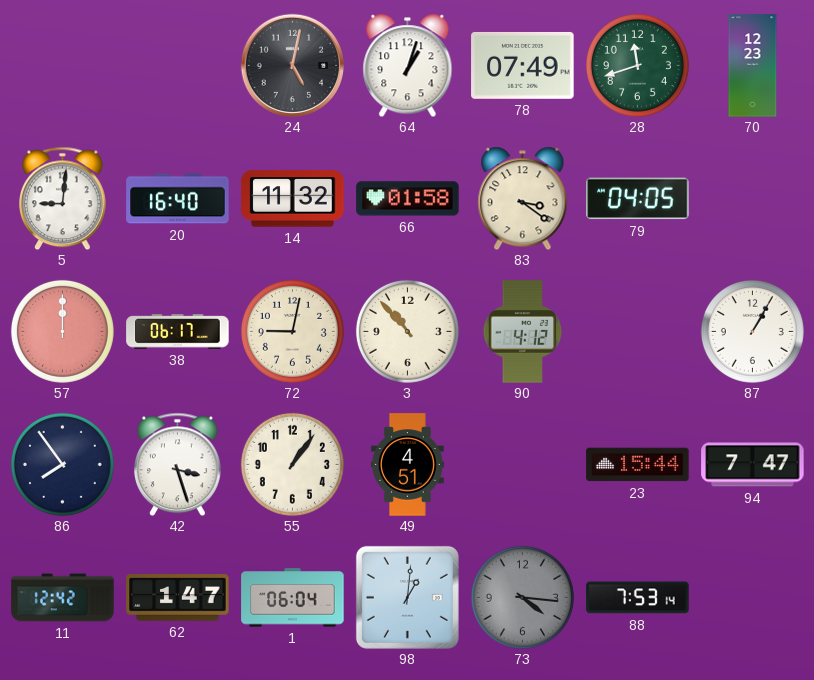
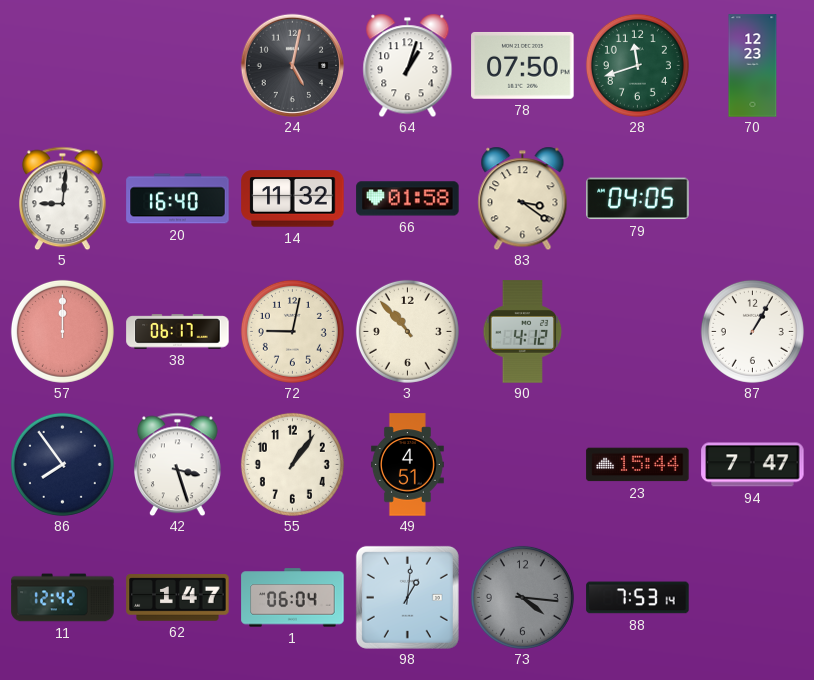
78: 07:49 -> 07:50 (523, 65)
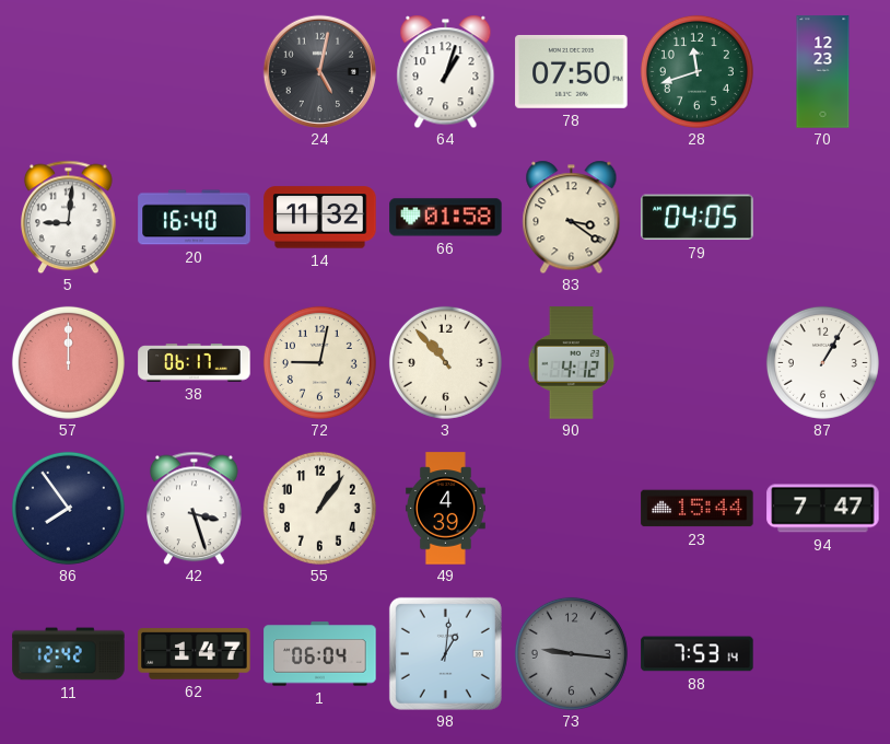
49: 4:51 -> 4:39 (445, 509)
73: 4:16 -> 9:16 (571, 653)
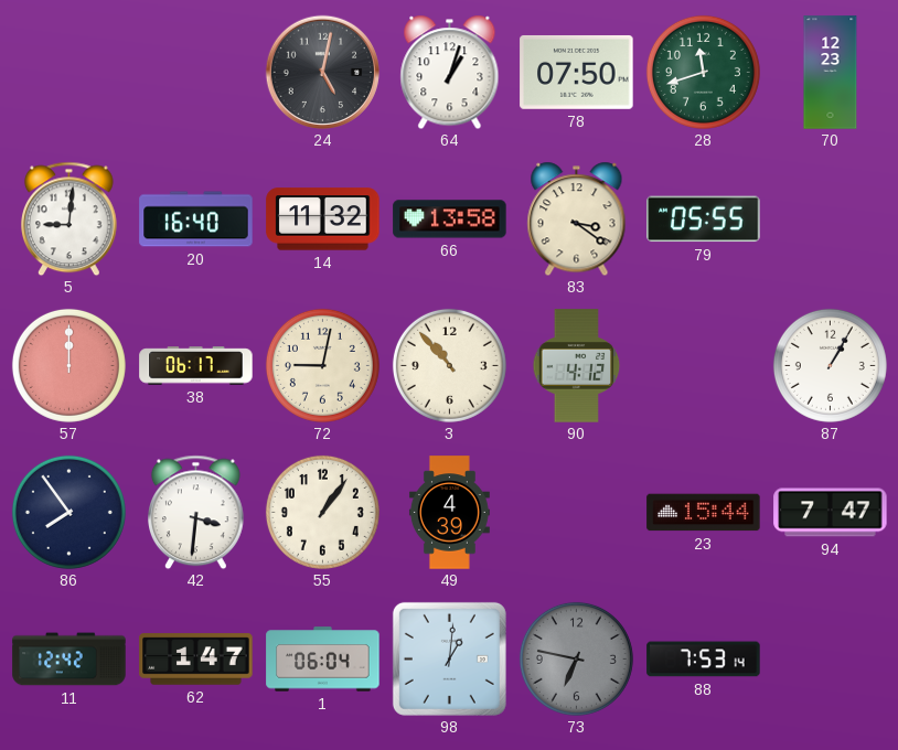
66: 01:58 -> 13:58 (450, 219)
79: 04:05 -> 05:55 (704, 219)
42: 3:27 -> 3:31 (196, 512)
73: 9:16 -> 6:47 (576, 658)
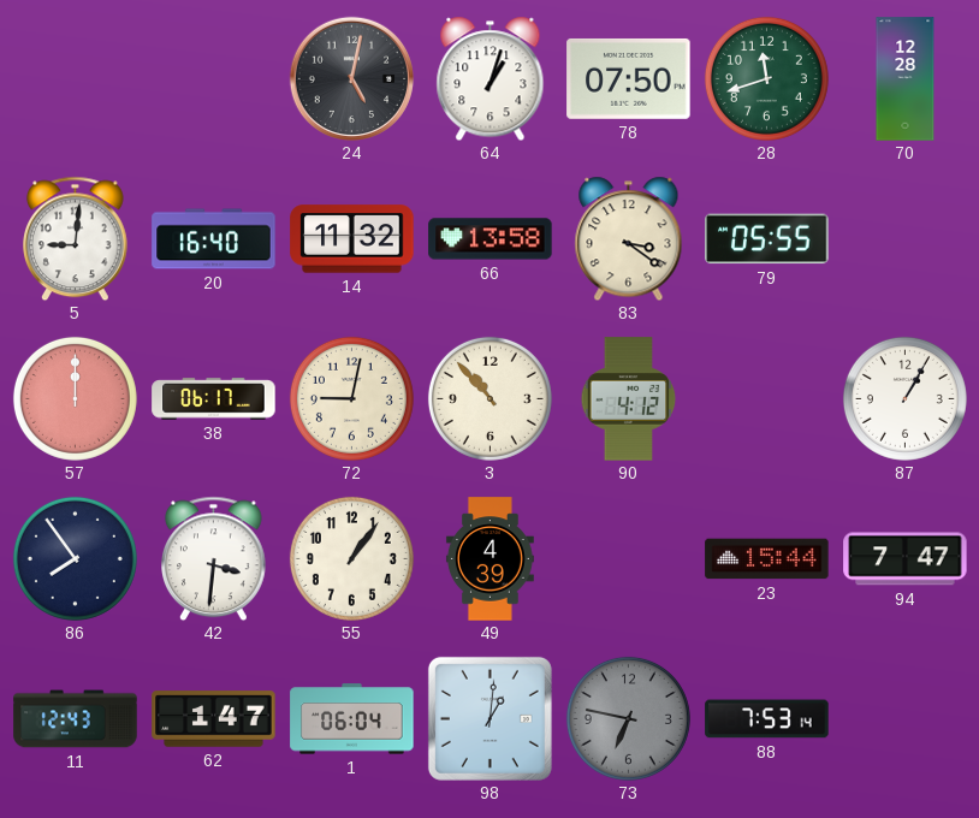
70: 12:23 -> 12:28 (906, 79)
11: 12:42 -> 12:43 (76, 719)
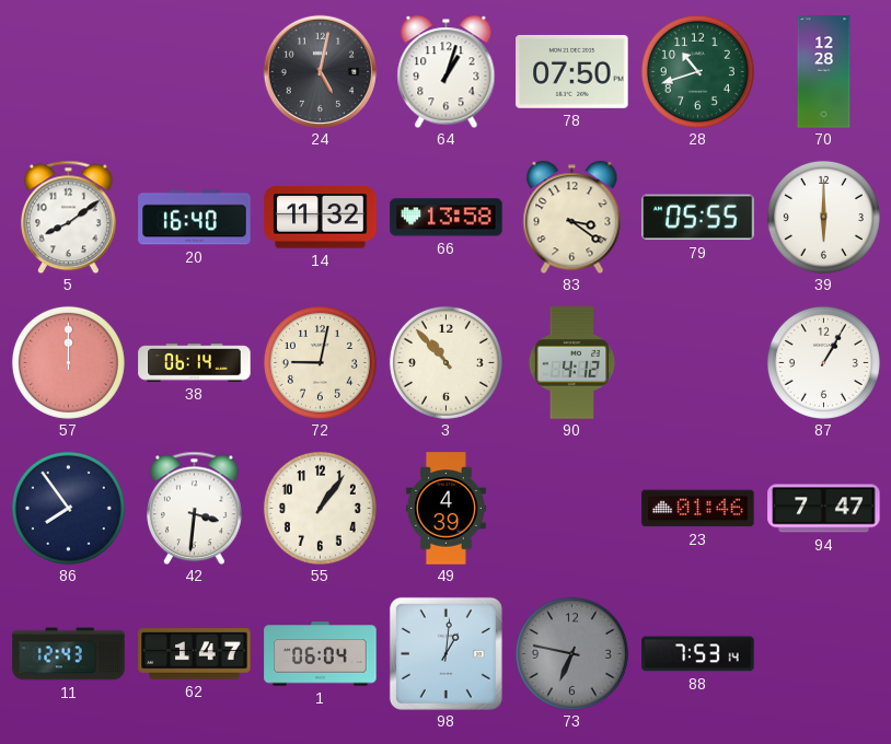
28: 11:42 -> 10:42 (697, 71)
5: 9:01 -> 8:09 (69, 217)
39: none -> 6:00 (823, 217)
38: 06:17 -> 06:14 (195, 363)
23: 15:44 -> 01:46 (698, 509)
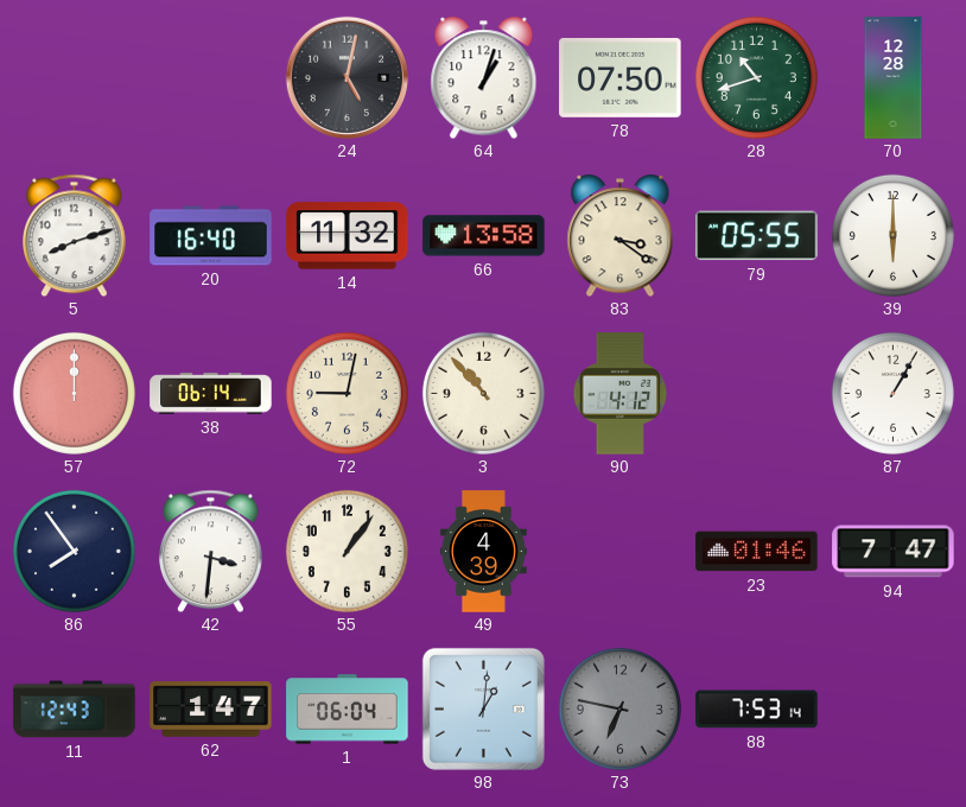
5: 8:09 -> 8:12 (75, 235)
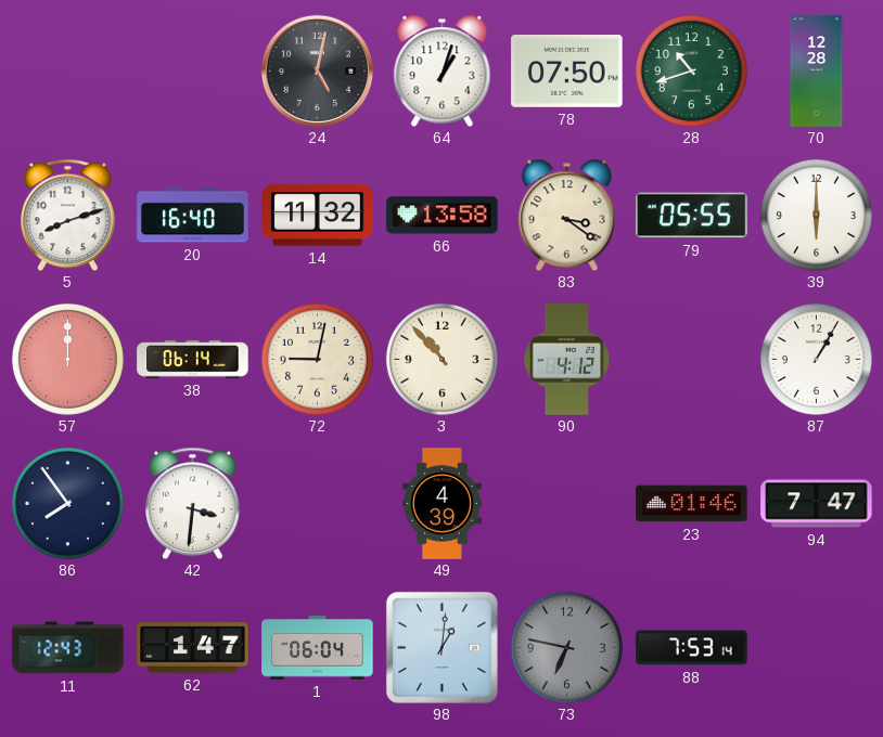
55: 1:06 -> none (347, 551)
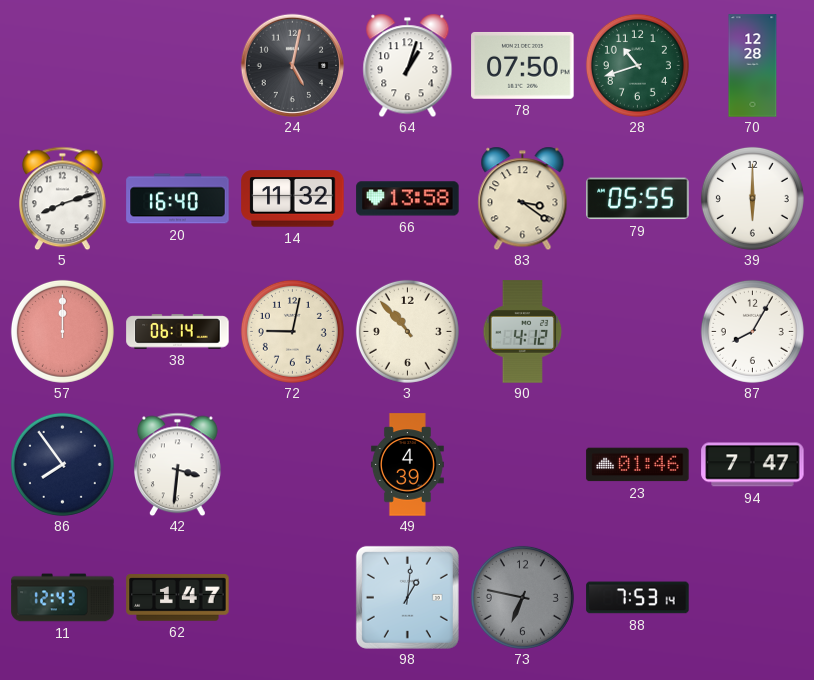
87: 1:05 -> 8:05 (752, 331)
1: 06:04 -> none (318, 648)
